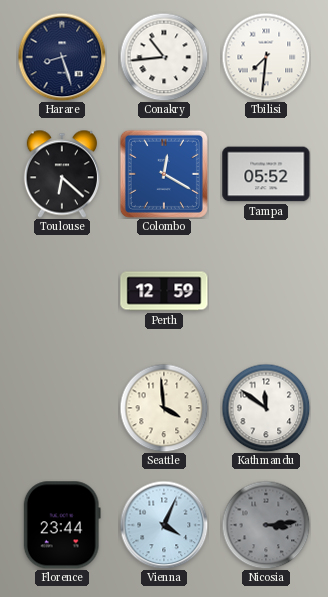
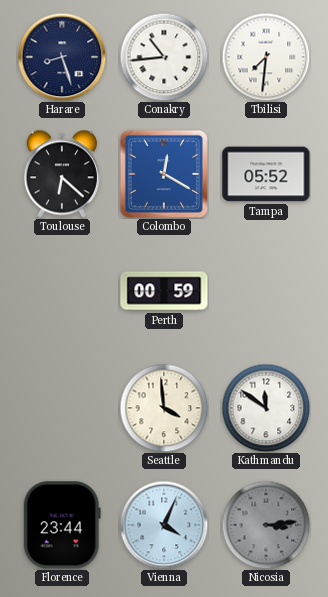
Perth: 12:59 -> 00:59 (164, 291)
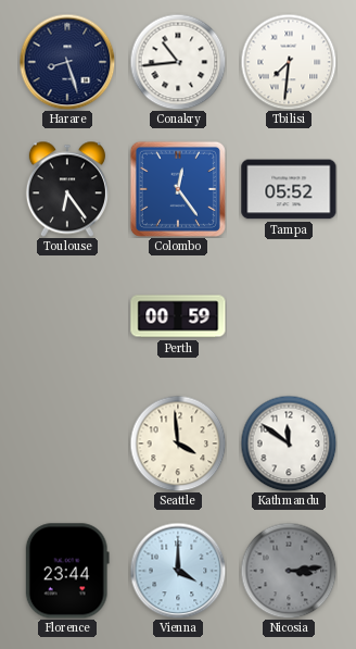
Toulouse: 6:22 -> 6:24 (67, 189)
Colombo: 12:20 -> 12:24 (178, 189)
Vienna: 4:04 -> 4:00 (178, 571)
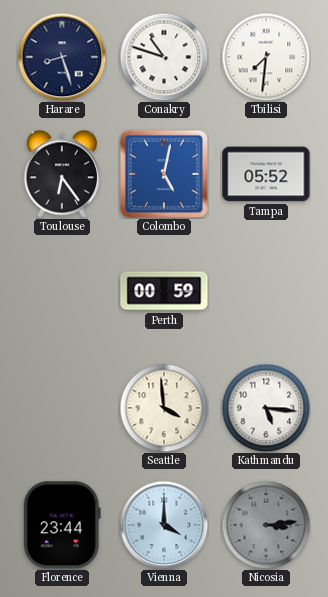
Conakry: 10:44 -> 10:48 (164, 57)
Colombo: 12:24 -> 5:02 (164, 174)
Kathmandu: 11:51 -> 5:16 (266, 408)
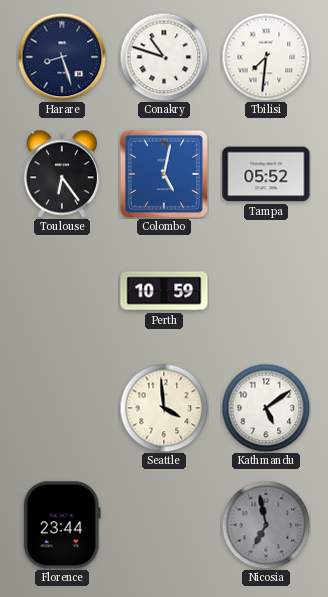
Perth: 00:59 -> 10:59 (164, 291)
Kathmandu: 5:16 -> 5:09 (266, 408)
Vienna: 4:00 -> none (164, 525)
Nicosia: 3:14 -> 6:58 (266, 525)
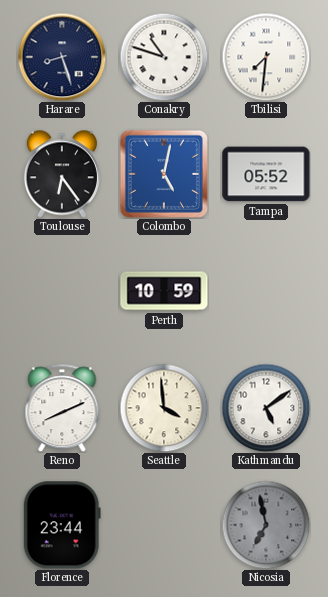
Reno: none -> 8:11 (62, 408)
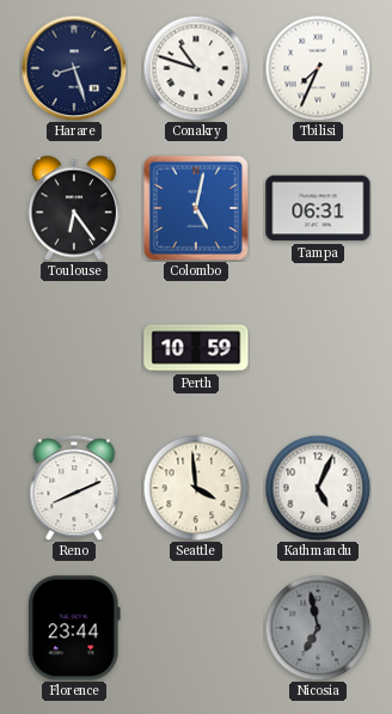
Tbilisi: 7:31 -> 7:34 (318, 68)
Tampa: 05:52 -> 06:31 (318, 208)
Kathmandu: 5:09 -> 5:04 (318, 488)
